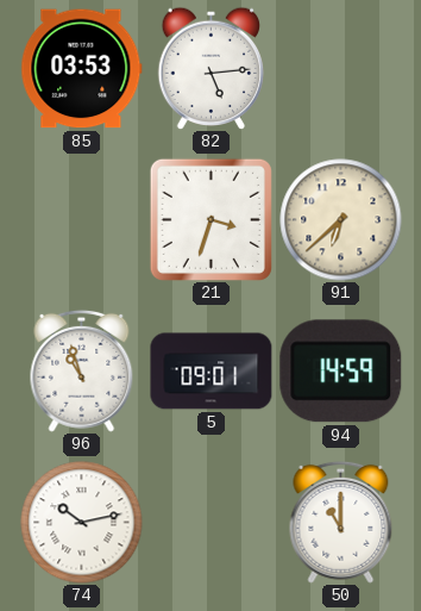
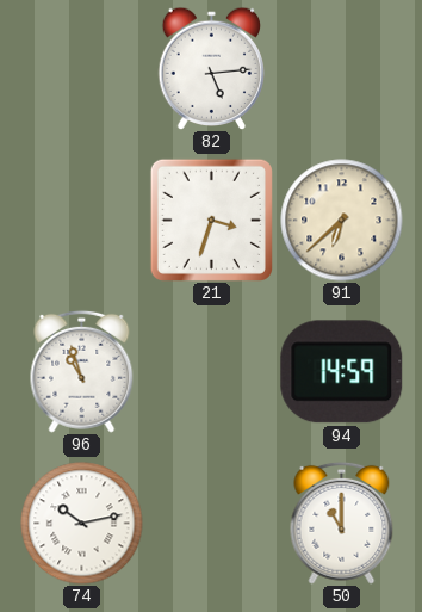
85: 03:53 -> none (82, 69)
5: 09:01 -> none (212, 372)
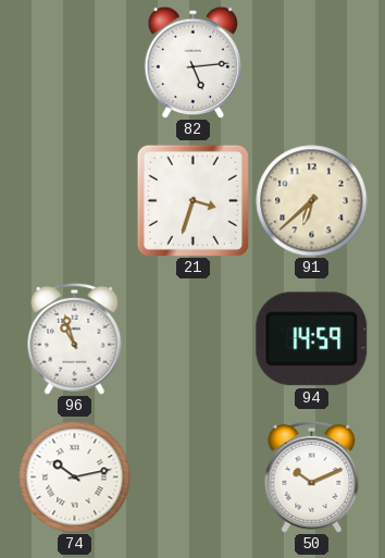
50: 11:00 -> 10:11 (312, 476)
